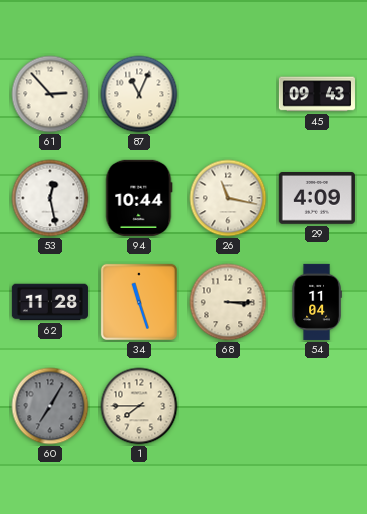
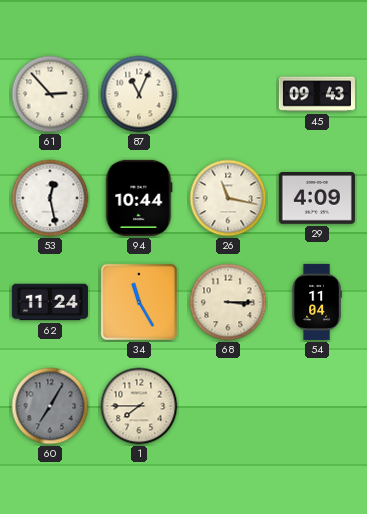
62: 11:28 -> 11:24 (50, 302)
34: 11:27 -> 11:25 (139, 302)
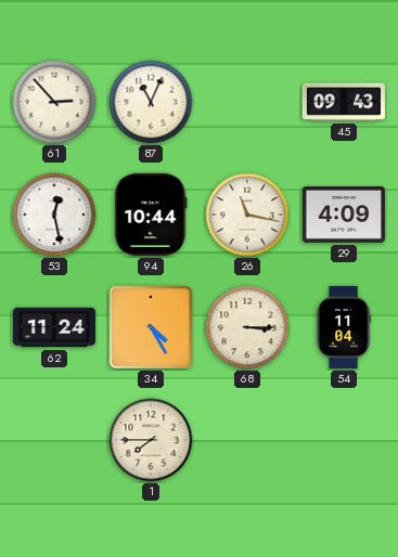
34: 11:25 -> 4:25 (151, 327)
60: 7:05 -> none (50, 406)
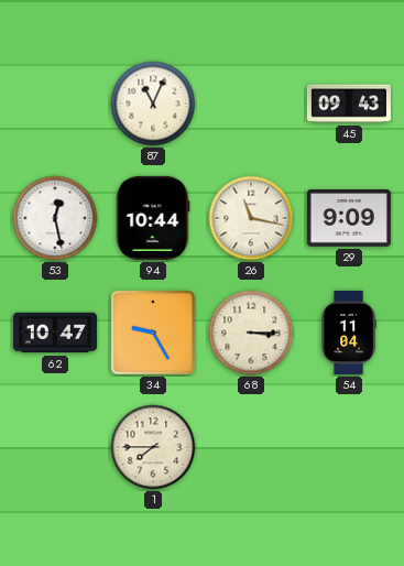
61: 2:53 -> none (54, 102)
29: 4:09 -> 9:09 (349, 219)
62: 11:24 -> 10:47 (55, 333)
34: 4:25 -> 9:25 (153, 333)
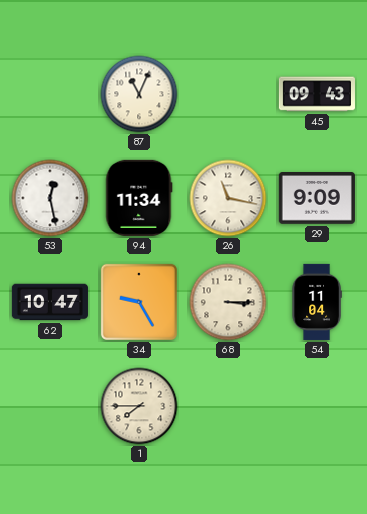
94: 10:44 -> 11:34 (139, 198)
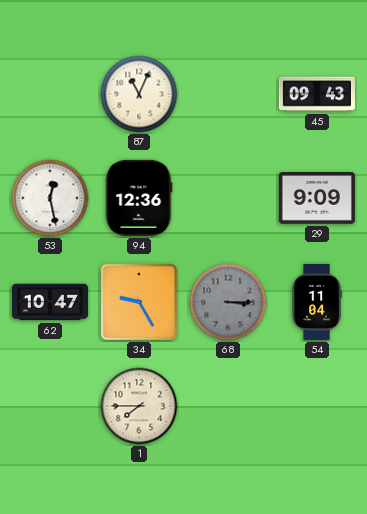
94: 11:34 -> 12:36 (139, 198)
26: 11:17 -> none (228, 198)
68 dial: cream -> grey (228, 302)
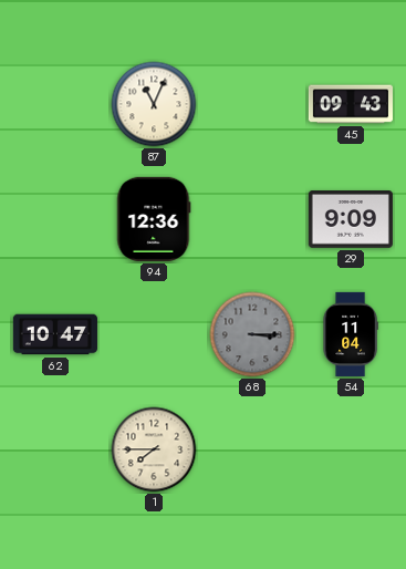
53: 12:28 -> none (50, 198)
34: 9:25 -> none (139, 302)
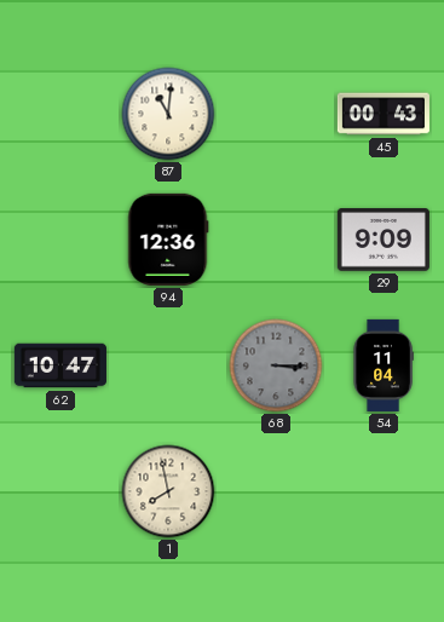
87: 11:04 -> 11:01 (168, 114)
45: 09:43 -> 00:43 (384, 114)
1: 7:45 -> 7:58 (168, 491)
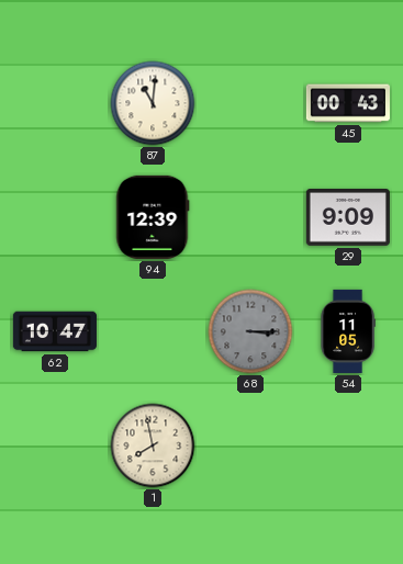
94: 12:36 -> 12:39 (153, 217)
54: 11:04 -> 11:05 (348, 331)
